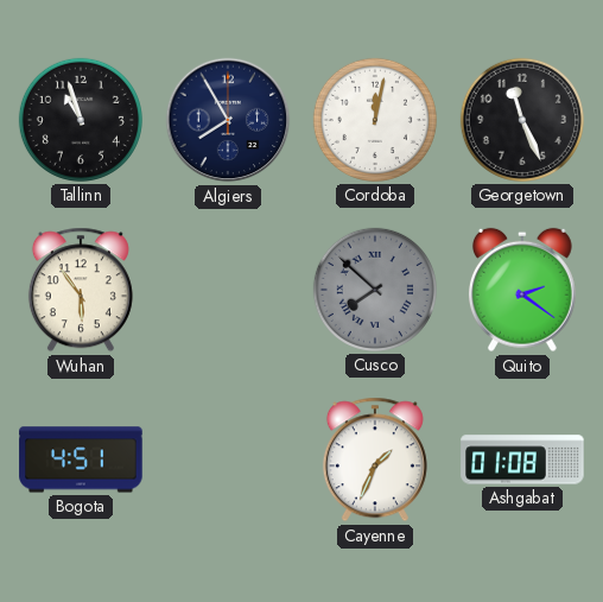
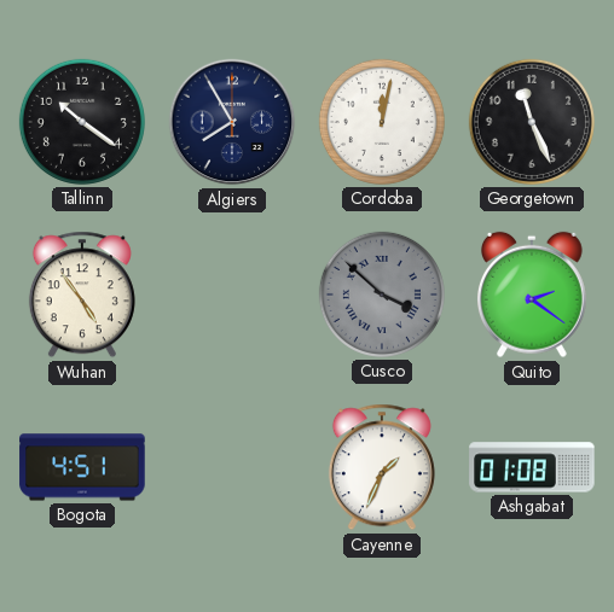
Tallinn: 10:57 -> 10:21 (82, 122)
Wuhan: 5:54 -> 4:54 (82, 295)
Cusco: 7:52 -> 3:52 (382, 295)
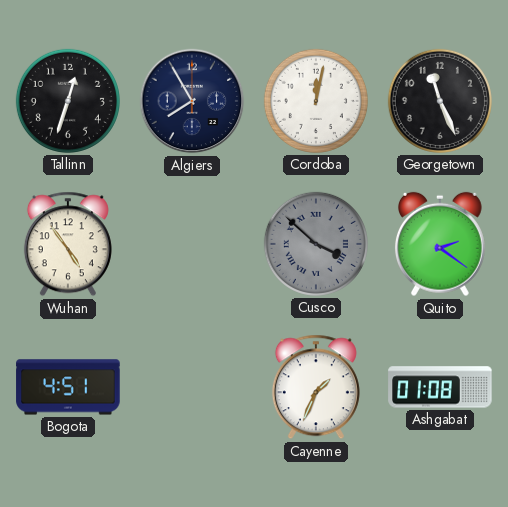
Tallinn: 10:21 -> 12:33 (68, 101)
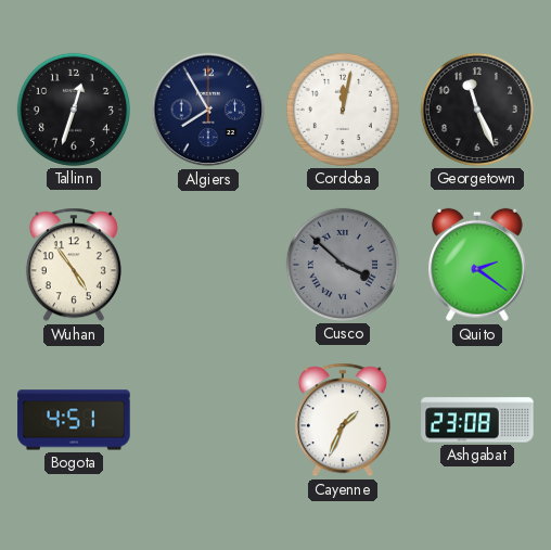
Ashgabat: 01:08 -> 23:08 (477, 420)
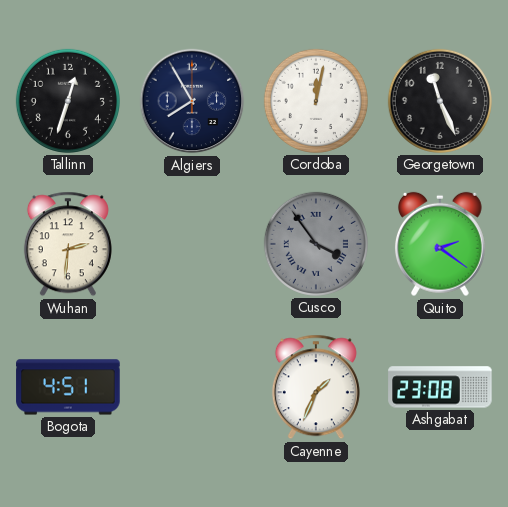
Wuhan: 4:54 -> 2:31 (68, 244)
Cusco: 3:52 -> 3:54 (316, 244)
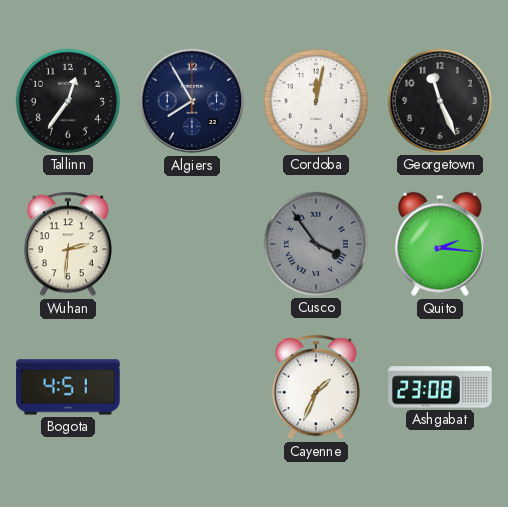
Tallinn: 12:33 -> 12:36 (68, 101)
Quito: 2:21 -> 2:16 (440, 244)
